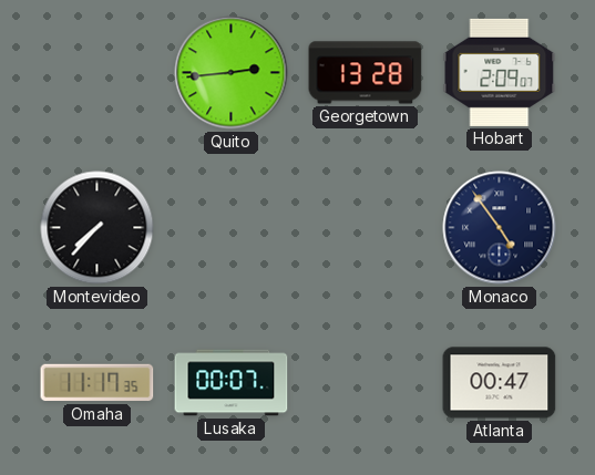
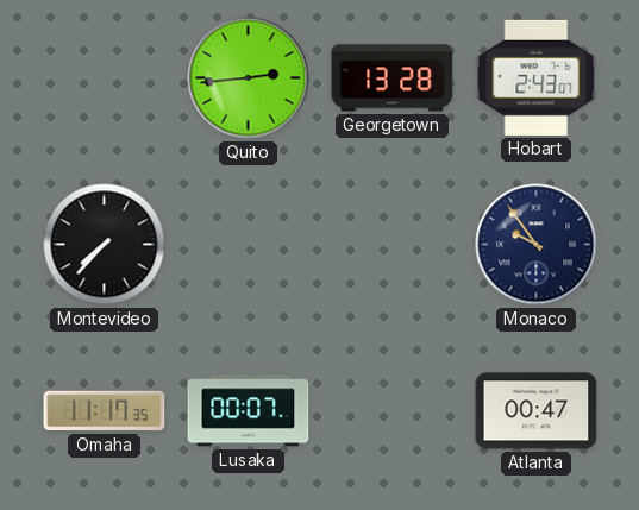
Hobart: 2:09 -> 2:43 (537, 77)
Monaco: 4:54 -> 9:54 (537, 245)
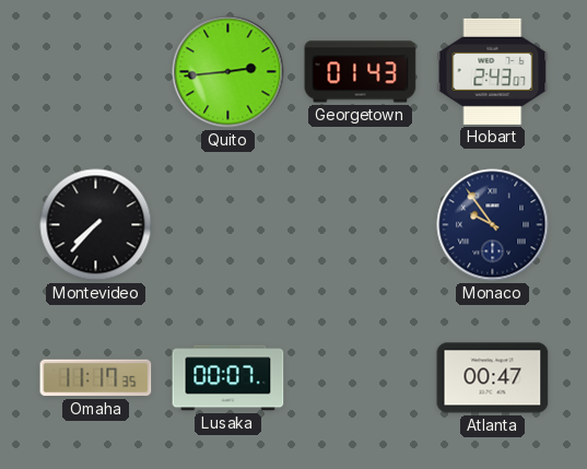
Georgetown: 13:28 -> 01:43 (361, 72)
